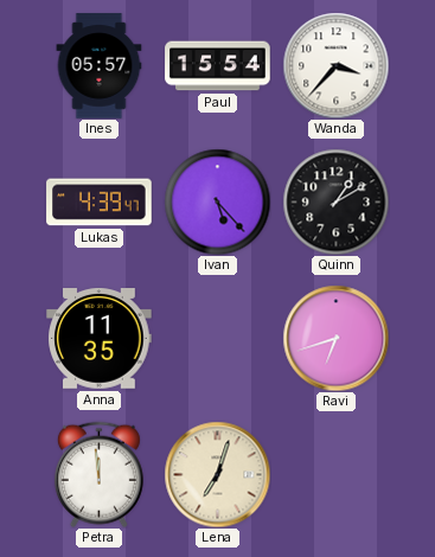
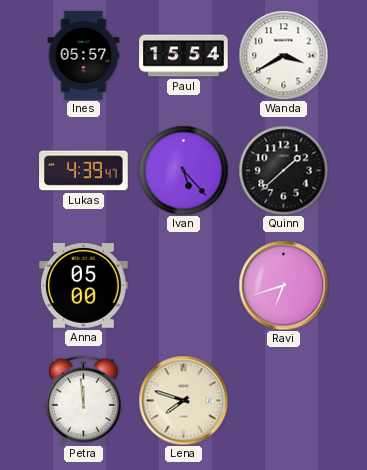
Wanda: 3:37 -> 3:40 (283, 55)
Quinn: 1:10 -> 1:38 (283, 170)
Anna: 11:35 -> 05:00 (84, 286)
Lena: 7:03 -> 7:48 (183, 400)
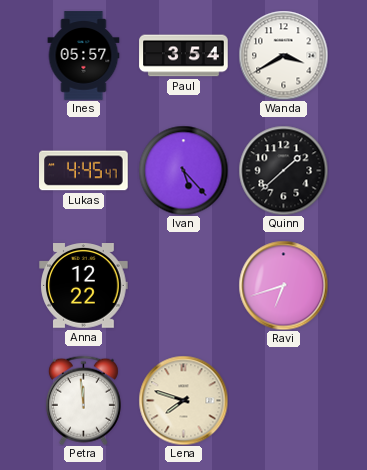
Paul: 15:54 -> 3:54 (184, 56)
Lukas: 4:39 -> 4:45 (84, 171)
Anna: 05:00 -> 12:22 (84, 286)
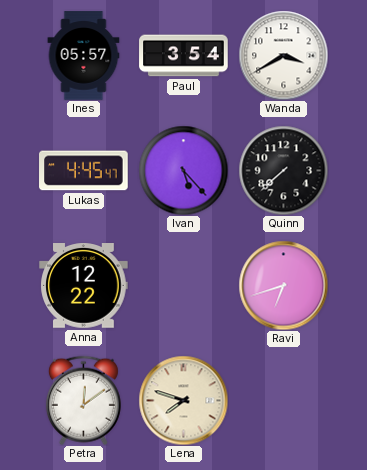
Quinn: 1:38 -> 7:38 (283, 170)
Petra: 11:59 -> 12:09 (83, 400)
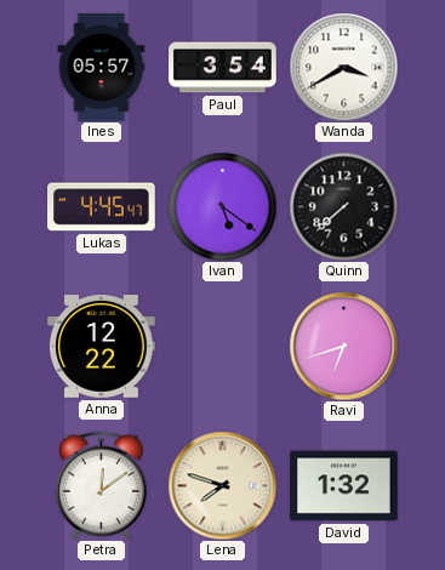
Ivan: 5:23 -> 5:21 (222, 206)
David: none -> 1:32 (344, 486)
